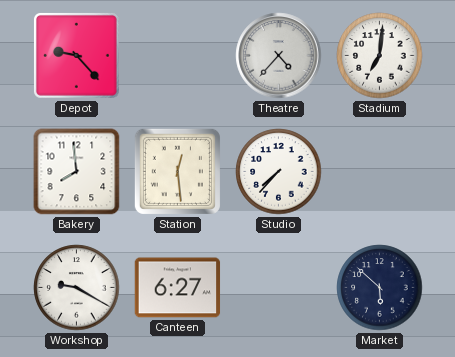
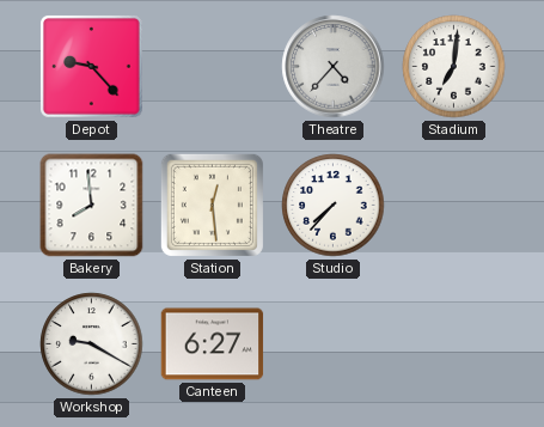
Market: 5:52 -> none (380, 288)
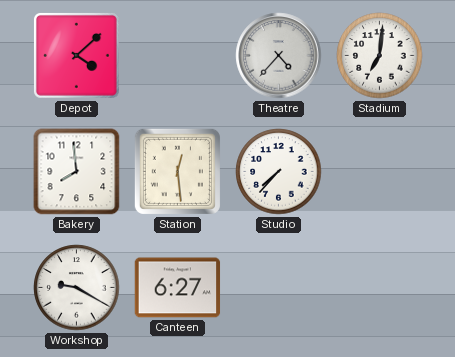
Depot: 9:23 -> 4:08 (76, 55)
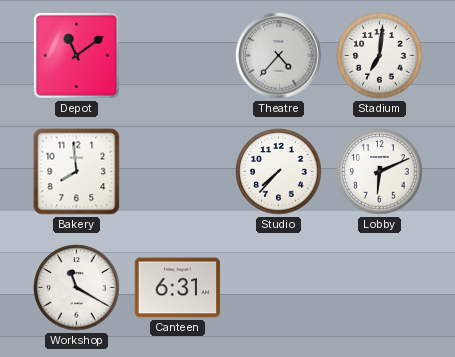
Depot: 4:08 -> 11:09 (76, 55)
Station: 12:29 -> none (177, 171)
Lobby: none -> 6:11 (380, 172)
Workshop: 9:20 -> 11:20 (77, 288)
Canteen: 6:27 -> 6:31 (178, 288)
